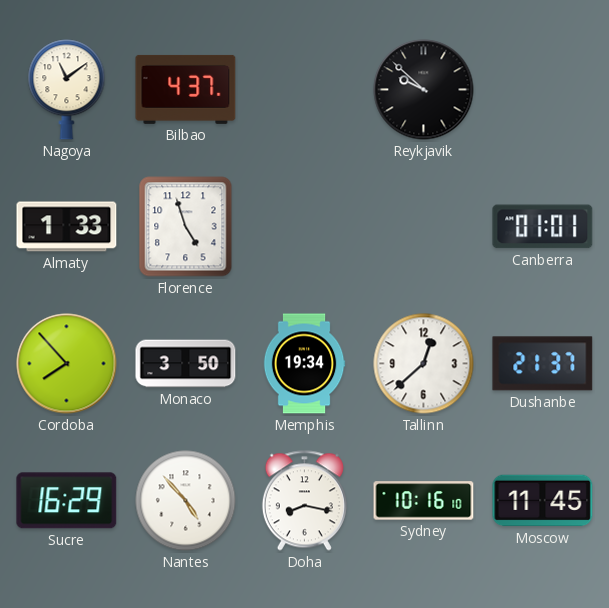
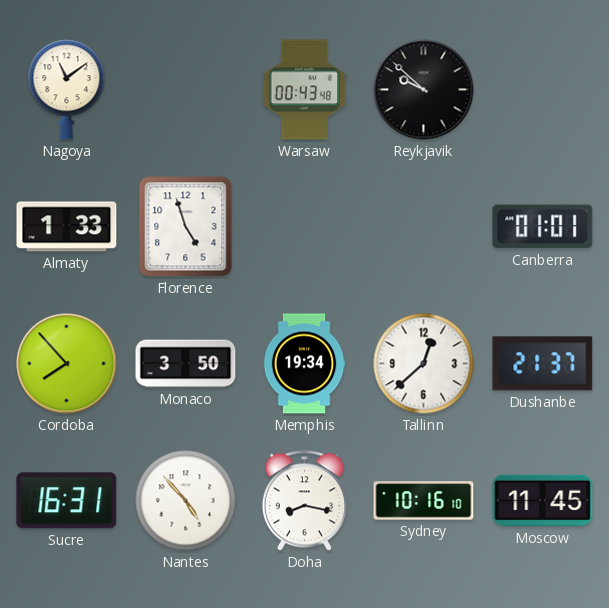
Bilbao: 4:37 -> none (186, 89)
Warsaw: none -> 00:43 (305, 90)
Sucre: 16:29 -> 16:31 (67, 501)
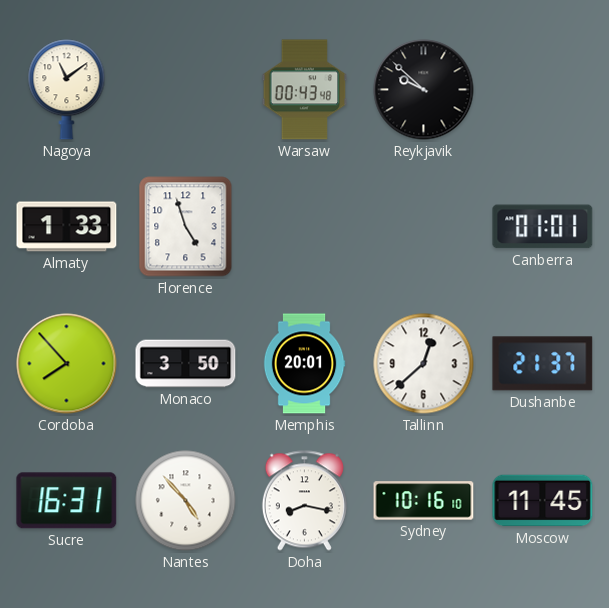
Memphis: 19:34 -> 20:01 (304, 364)
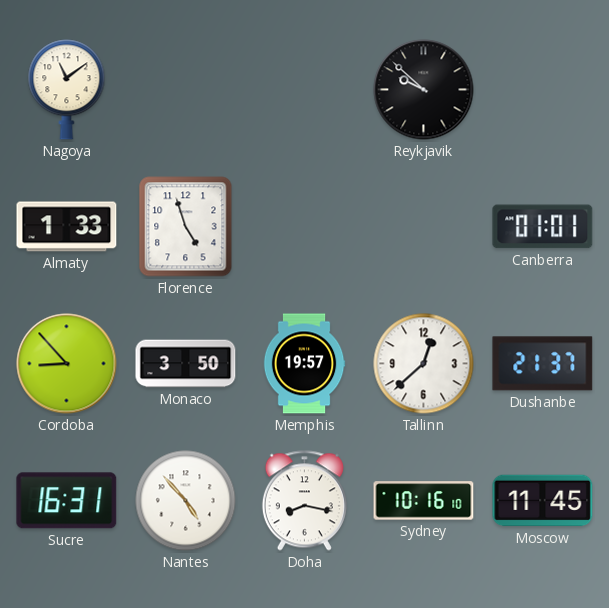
Warsaw: 00:43 -> none (305, 90)
Cordoba: 7:53 -> 8:53 (67, 364)
Memphis: 20:01 -> 19:57 (304, 364)
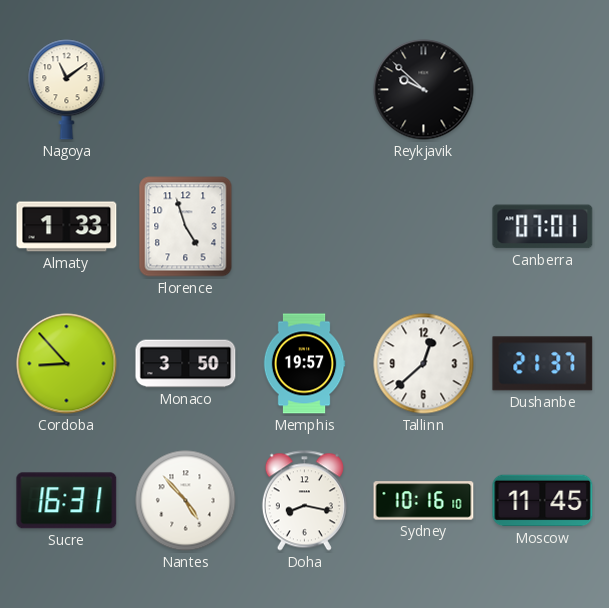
Canberra: 01:01 -> 07:01 (543, 227)
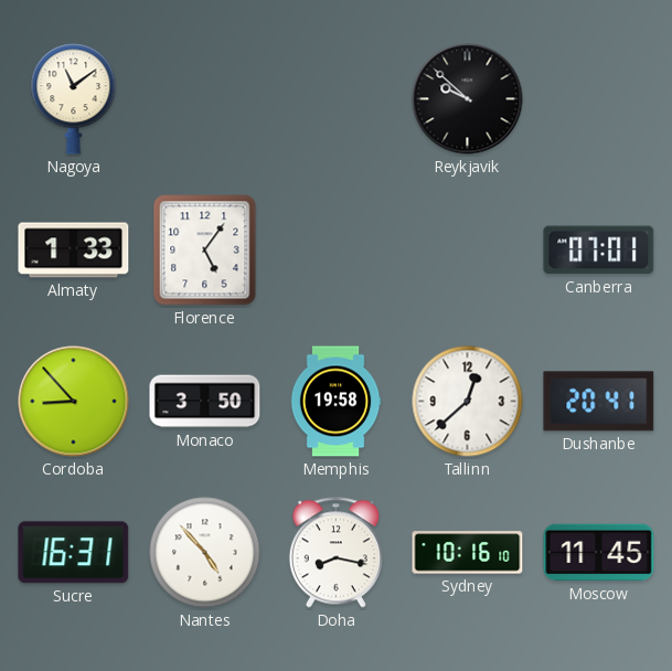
Florence: 4:57 -> 5:06 (205, 251)
Memphis: 19:57 -> 19:58 (335, 402)
Dushanbe: 21:37 -> 20:41 (599, 402)
